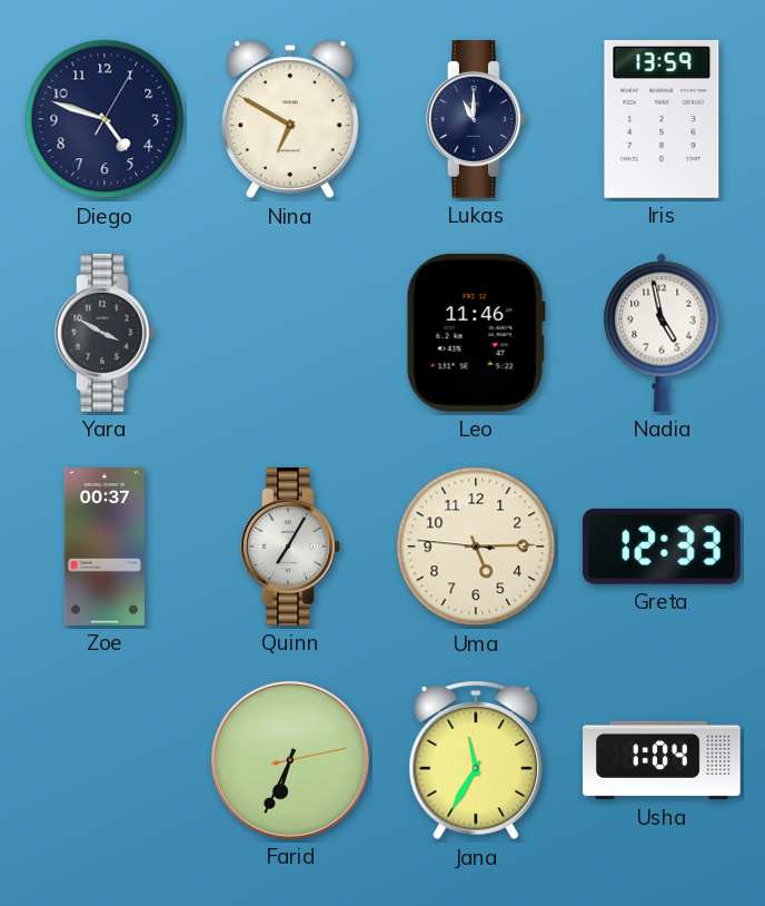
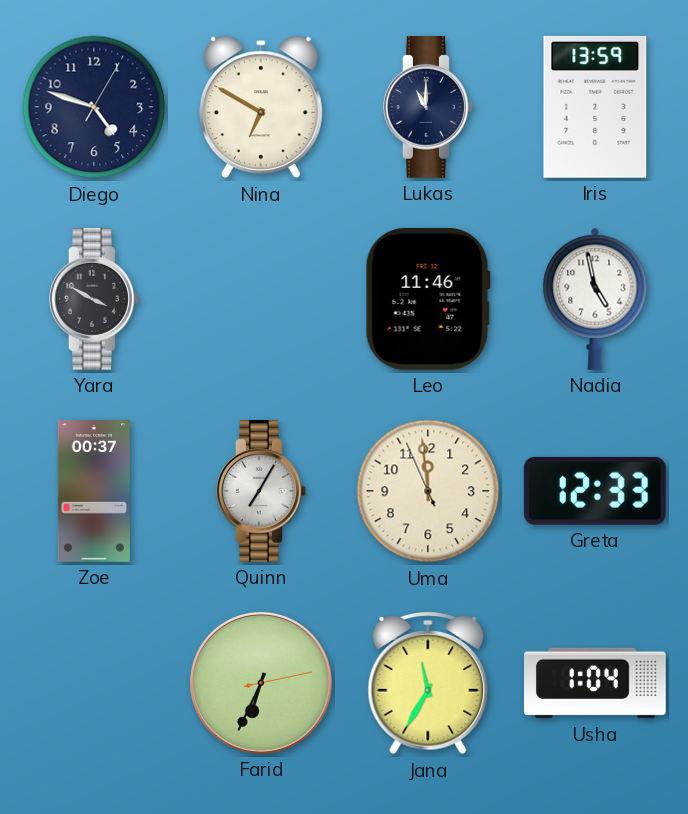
Uma: 5:14 -> 11:58 (428, 491)
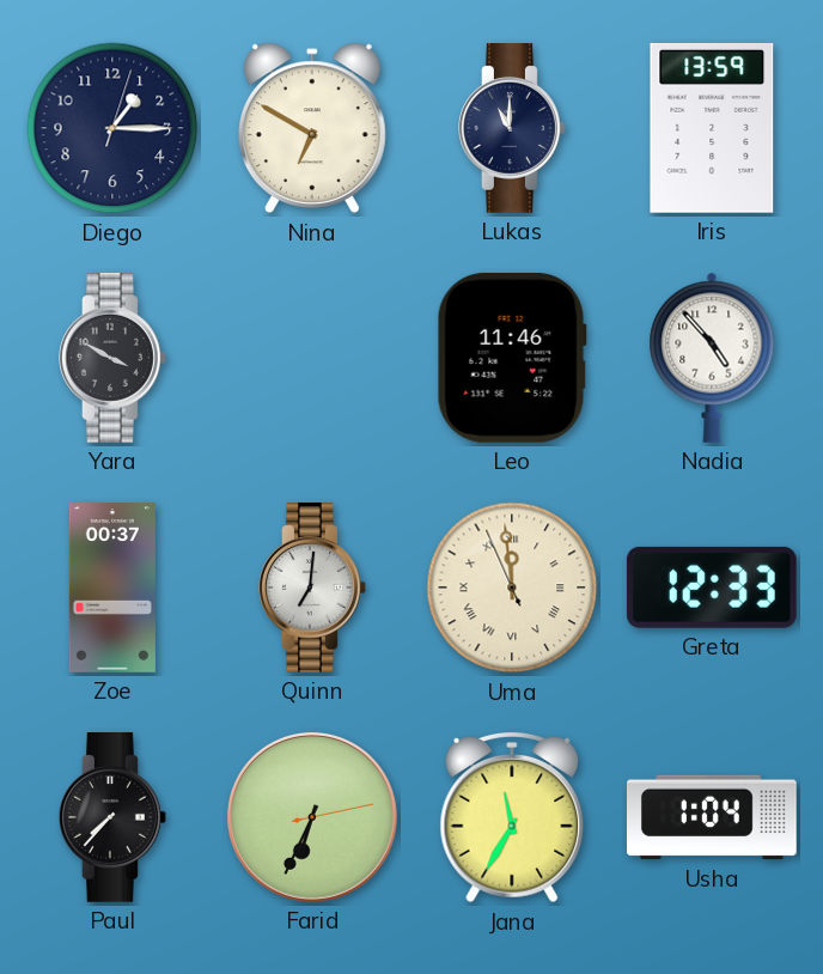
Diego: 4:48 -> 1:15 (112, 128)
Nadia: 4:58 -> 4:53 (712, 358)
Quinn: 7:05 -> 7:01 (313, 589)
Uma numerals: Arabic -> Roman (512, 588)
Paul: none -> 7:37 (114, 818)
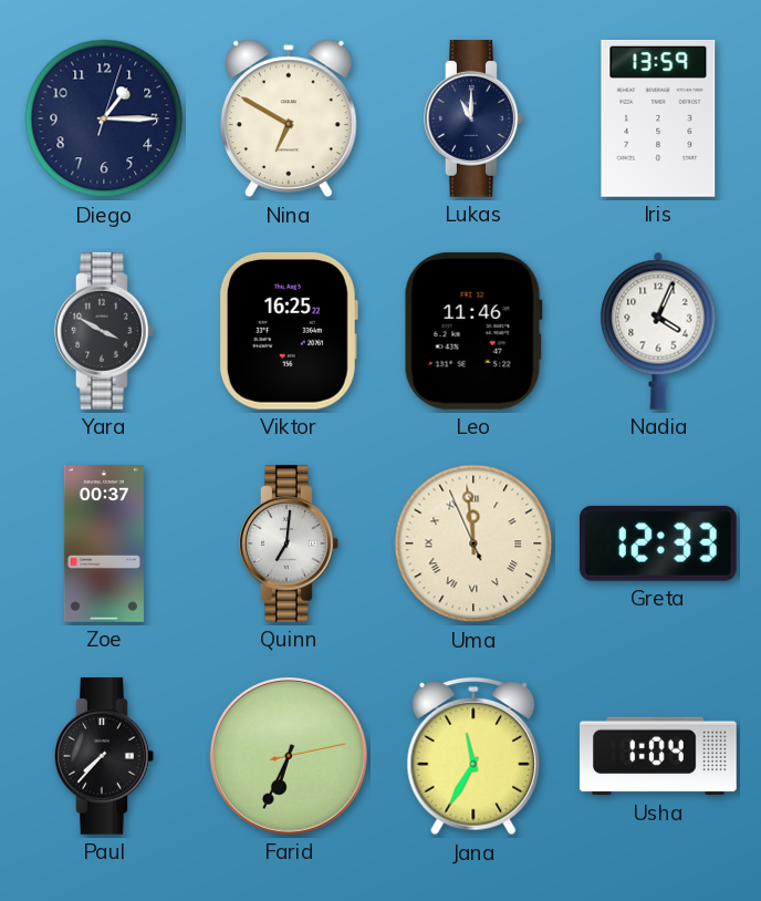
Viktor: none -> 16:25 (289, 331)
Nadia: 4:53 -> 4:04 (658, 331)
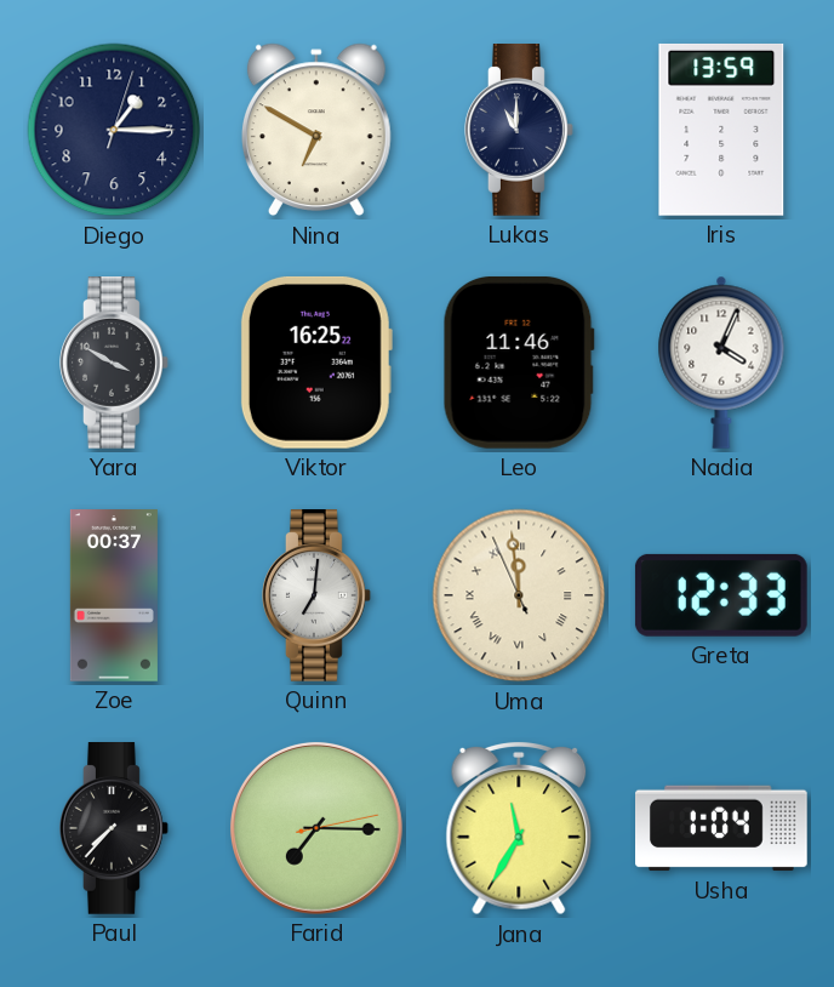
Farid: 6:34 -> 7:15 (316, 828)
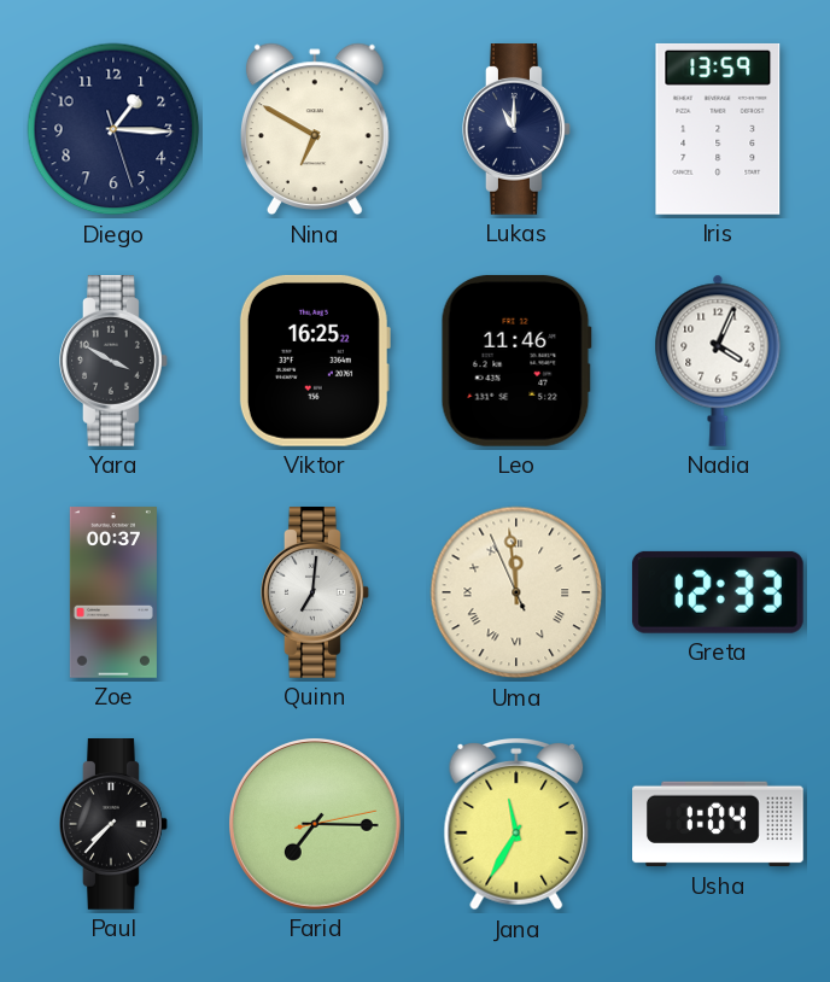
Diego: 1:15:03 -> 1:15:27 (113, 129)
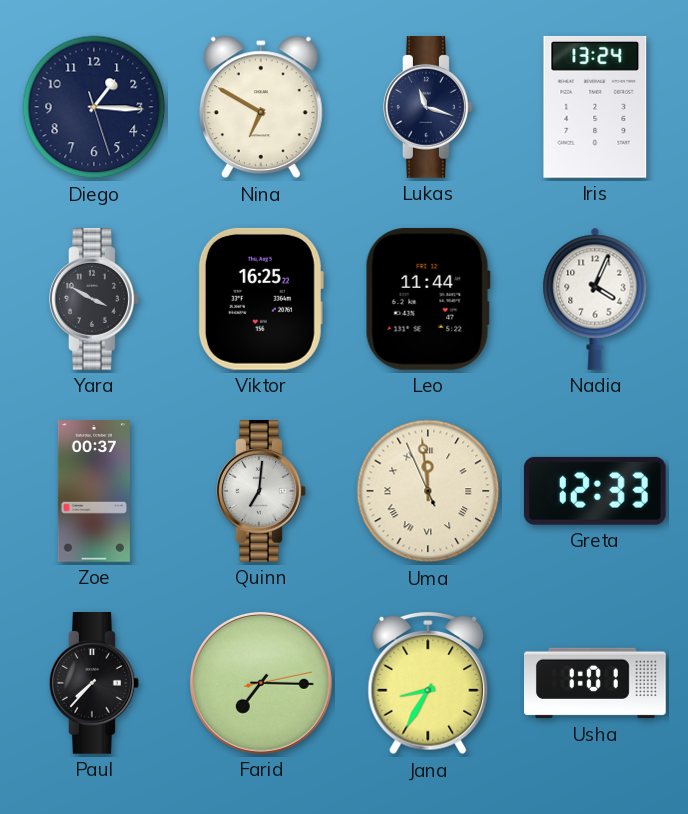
Lukas: 11:00 -> 11:18 (429, 108)
Iris: 13:59 -> 13:24 (595, 107)
Leo: 11:46 -> 11:44 (428, 299)
Jana: 11:35 -> 8:35 (428, 684)
Usha: 1:04 -> 1:01 (596, 683)
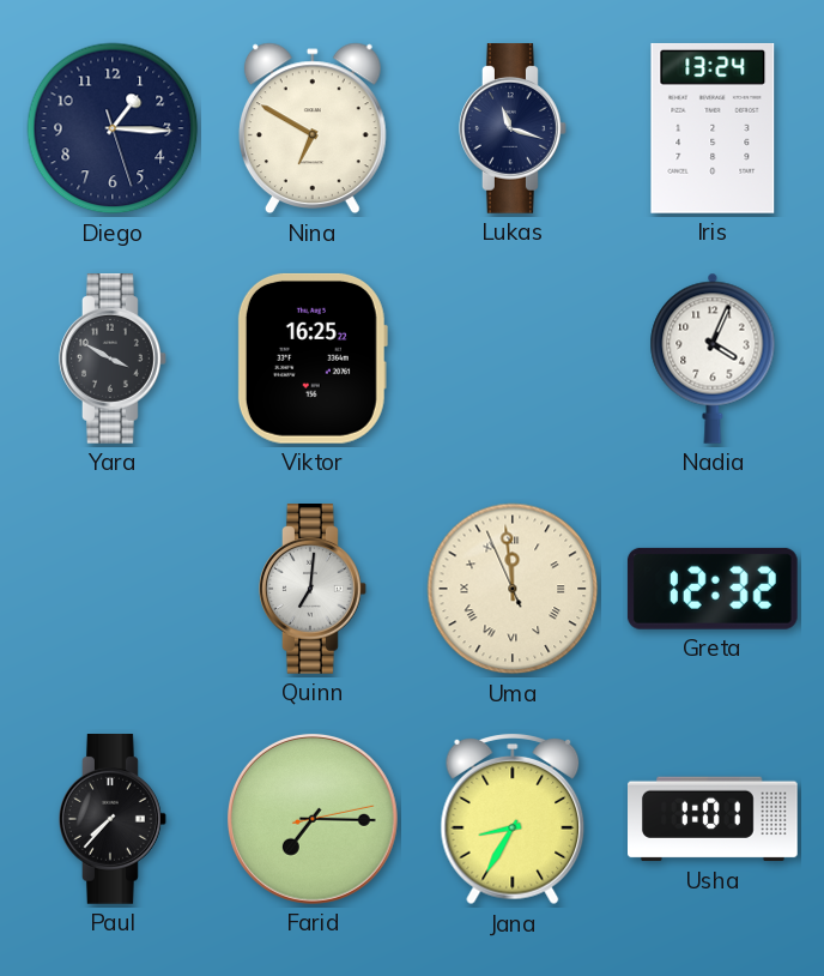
Leo: 11:44 -> none (428, 299)
Zoe: 00:37 -> none (94, 491)
Greta: 12:33 -> 12:32 (713, 589)
